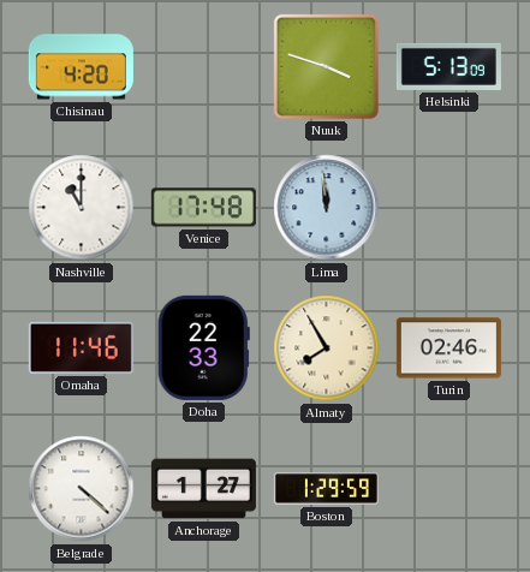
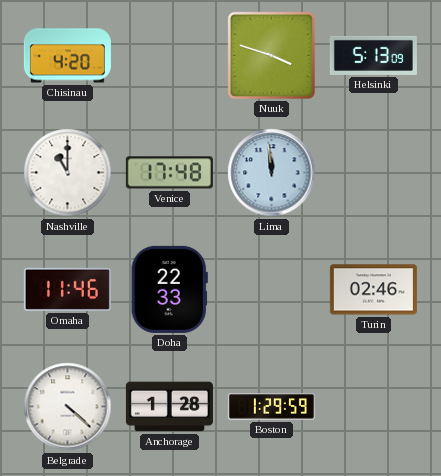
Almaty: 7:55 -> none (327, 348)
Anchorage: 1:27 -> 1:28 (169, 407)
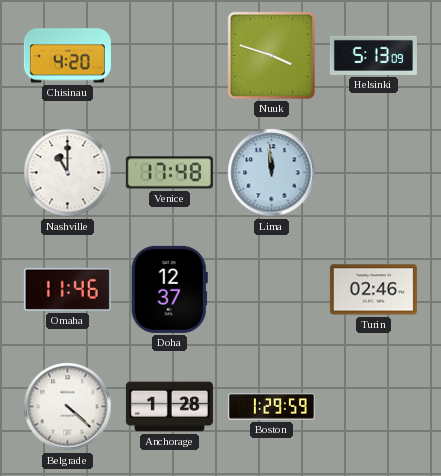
Doha: 22:33 -> 12:37 (169, 289)
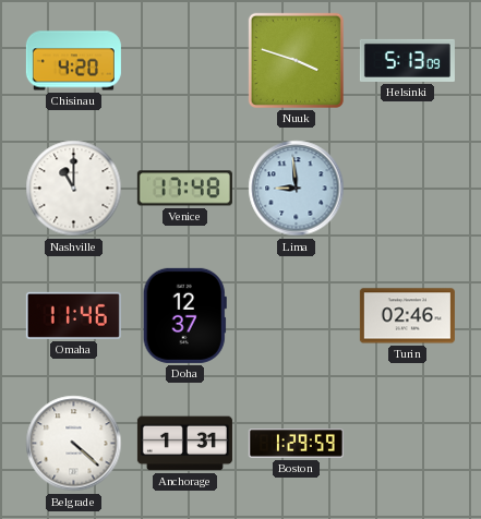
Lima: 11:59 -> 8:59 (297, 189)
Anchorage: 1:28 -> 1:31 (184, 444)
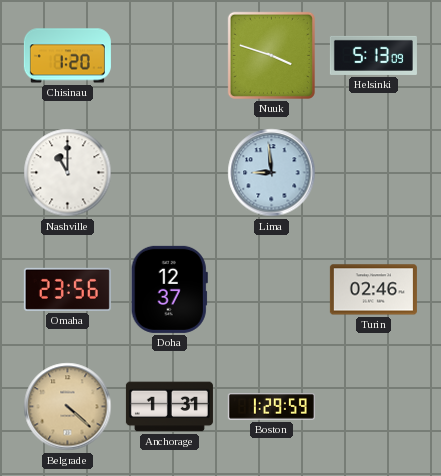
Chisinau: 4:20 -> 1:20 (67, 56)
Venice: 17:48 -> none (184, 189)
Omaha: 11:46 -> 23:56 (67, 289)
Belgrade dial: white -> champagne (68, 407)
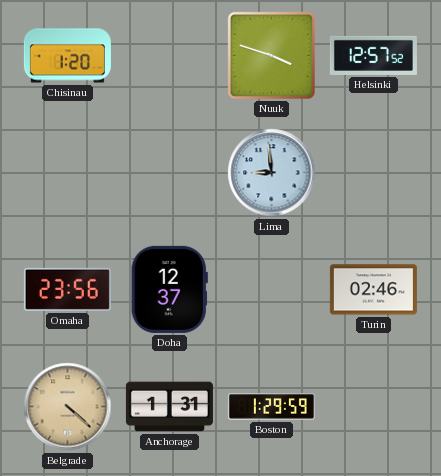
Helsinki: 5:13 -> 12:57 (373, 55)
Nashville: 11:00 -> none (68, 173)
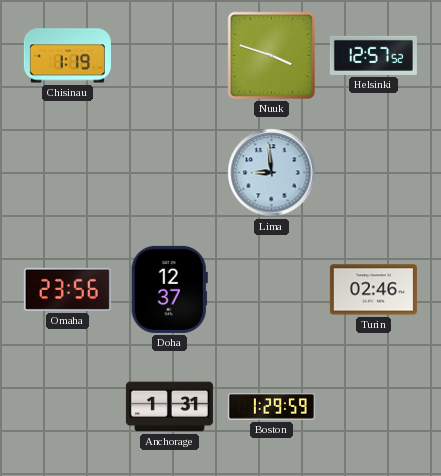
Chisinau: 1:20 -> 1:19 (67, 56)
Belgrade: 4:22 -> none (68, 407)
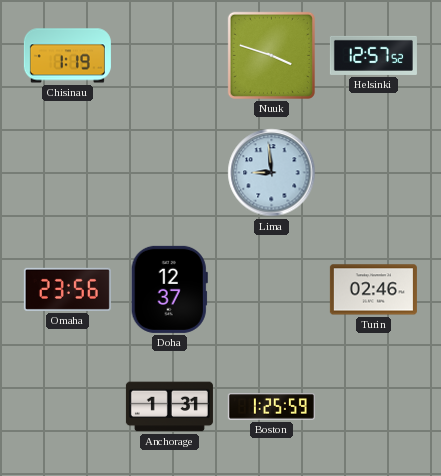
Boston: 1:29 -> 1:25 (271, 407)
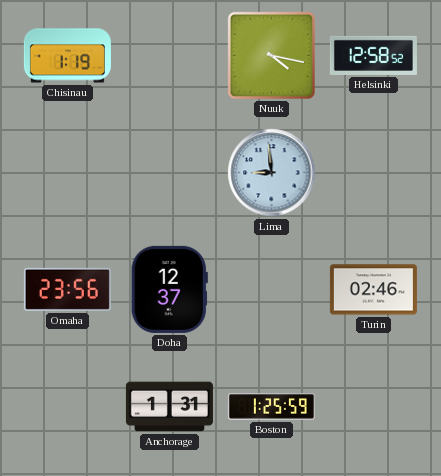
Nuuk: 3:48 -> 4:17 (271, 55)
Helsinki: 12:57 -> 12:58 (373, 55)
